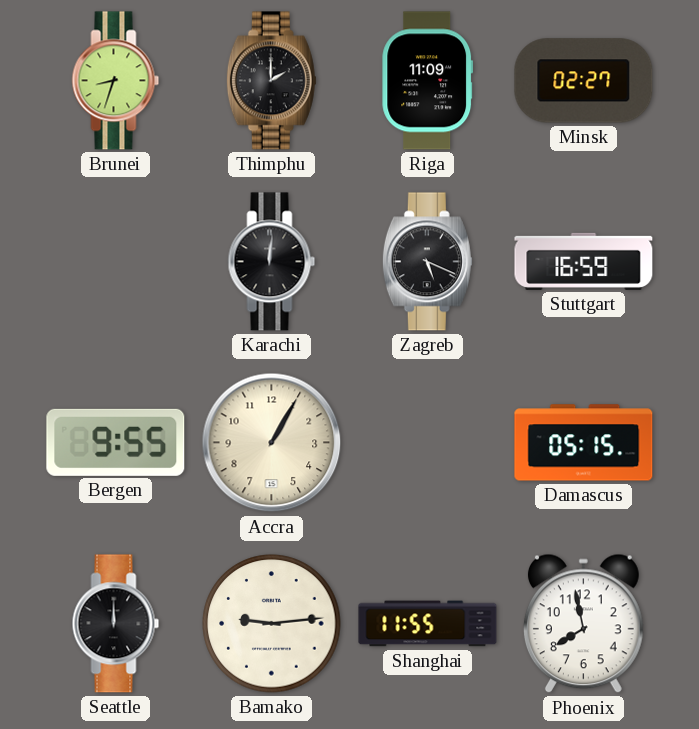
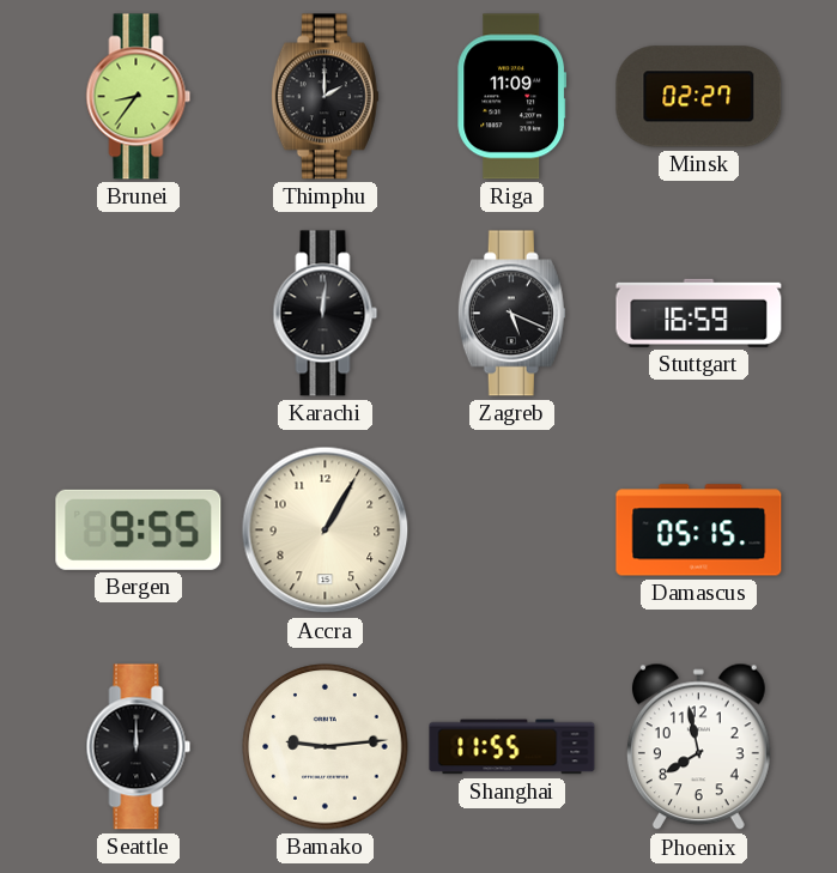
Brunei: 8:33 -> 8:36 (139, 97)
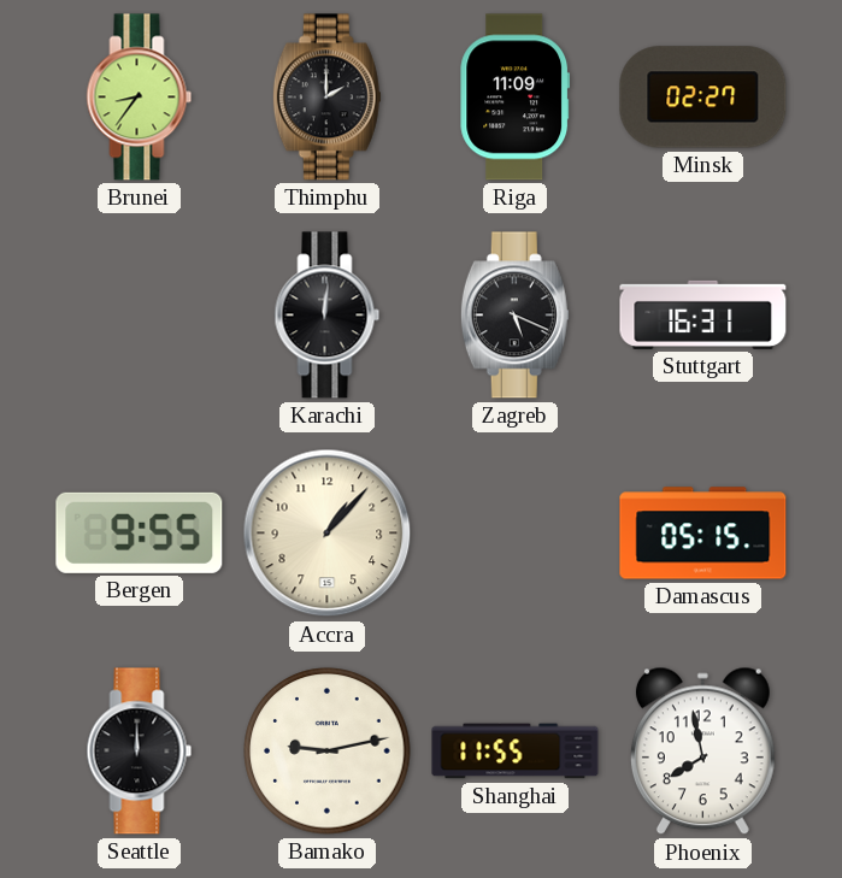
Stuttgart: 16:59 -> 16:31 (703, 314)
Accra: 1:05 -> 1:07 (328, 534)
Bamako: 9:14 -> 9:13 (328, 752)
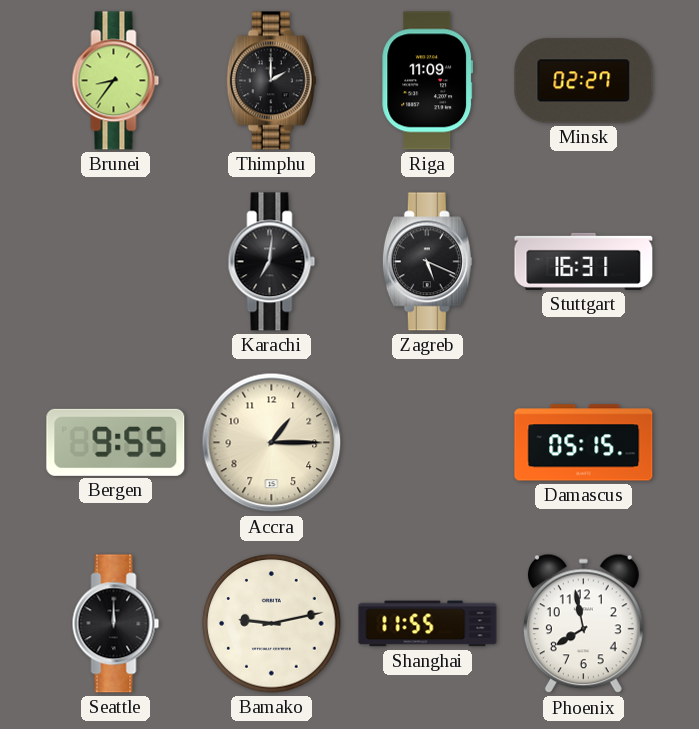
Karachi: 12:01 -> 7:01 (272, 262)
Accra: 1:07 -> 1:15 (272, 443)
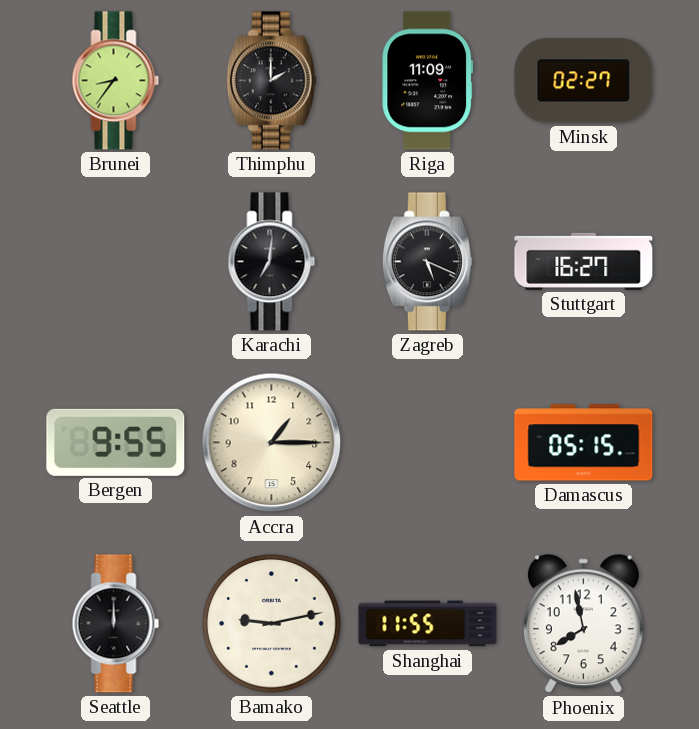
Stuttgart: 16:31 -> 16:27 (584, 261)
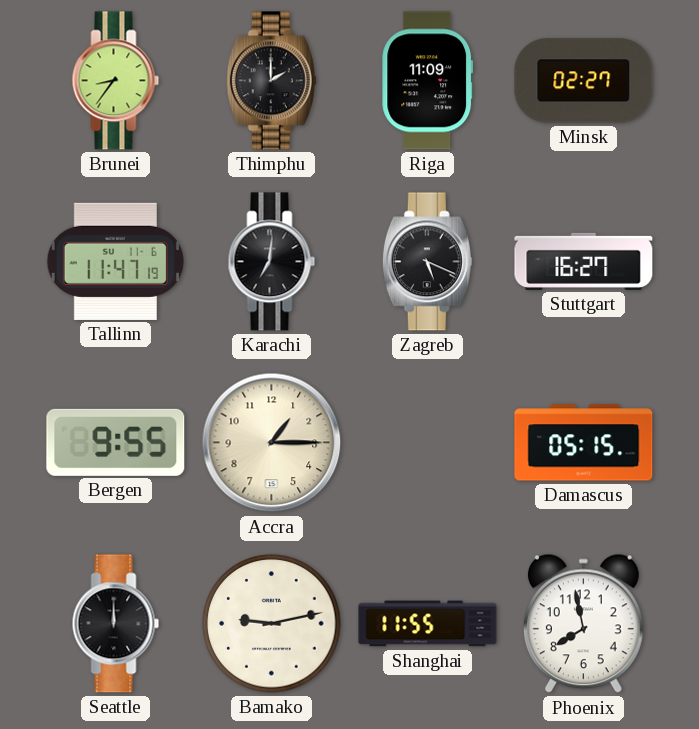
Tallinn: none -> 11:47 (115, 261)
